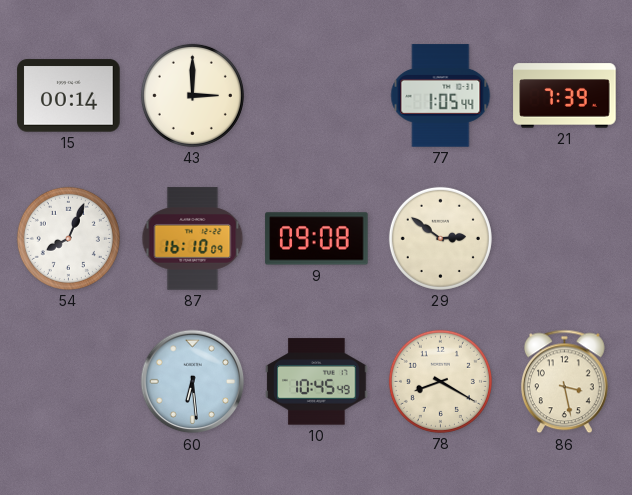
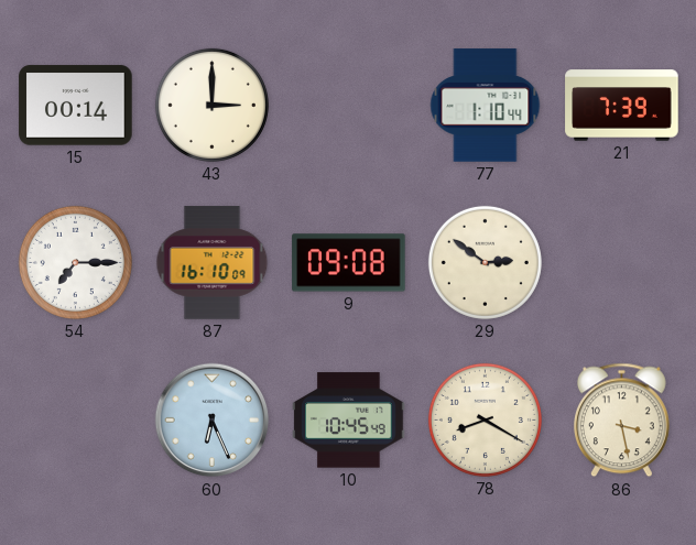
77: 1:05 -> 1:10 (486, 106)
54: 8:04 -> 7:15 (75, 262)
60: 6:29 -> 6:26 (213, 421)
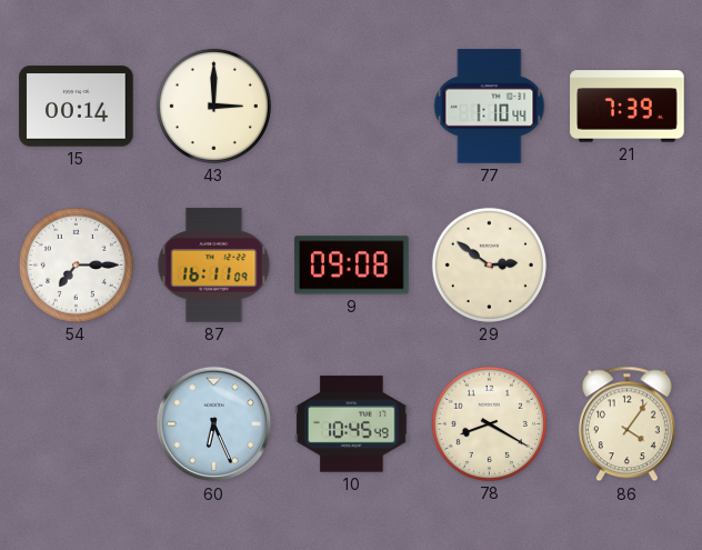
87: 16:10 -> 16:11 (214, 266)
86: 3:28 -> 4:06 (626, 424)
